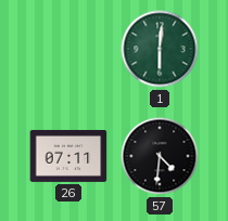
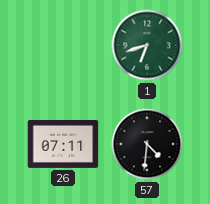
1: 6:01 -> 6:42 (147, 45)
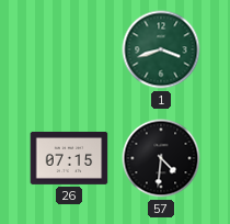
1: 6:42 -> 3:42 (161, 49)
26: 07:11 -> 07:15 (69, 158)
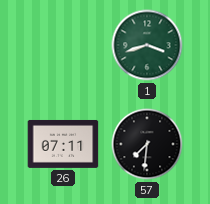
26: 07:15 -> 07:11 (63, 144)
57: 4:31 -> 7:31 (147, 144)
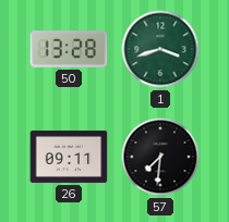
50: none -> 13:28 (69, 49)
26: 07:11 -> 09:11 (69, 157)
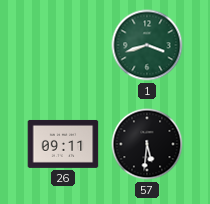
50: 13:28 -> none (69, 49)
57: 7:31 -> 5:31 (147, 144)
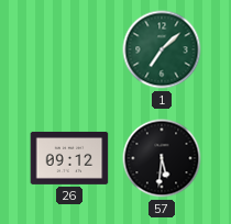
1: 3:42 -> 7:08 (162, 49)
26: 09:11 -> 09:12 (69, 158)
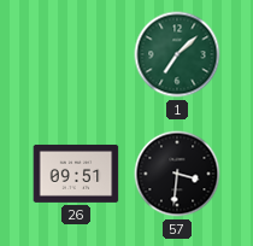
26: 09:12 -> 09:51 (76, 174)
57: 5:31 -> 3:31 (177, 174)
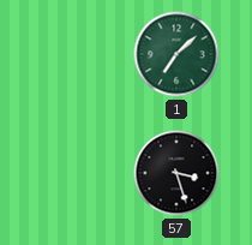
26: 09:51 -> none (76, 174)
57: 3:31 -> 3:27 (176, 173)
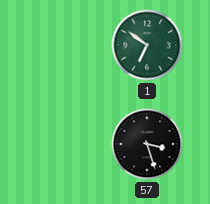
1: 7:08 -> 6:51 (147, 45)
